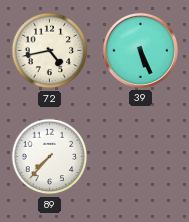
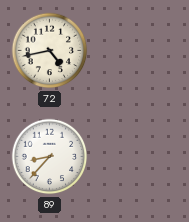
39: 5:26 -> none (140, 50)
89: 7:37 -> 8:37 (50, 157)
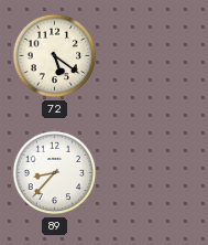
72: 4:43 -> 5:21 (55, 56)
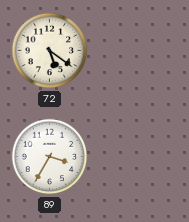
89: 8:37 -> 3:35 (50, 157)
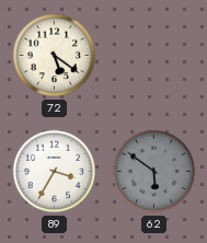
62: none -> 5:51 (154, 172)
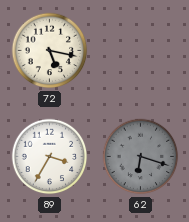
72: 5:21 -> 5:17 (50, 51)
62: 5:51 -> 6:18 (141, 157)
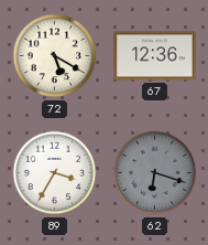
72: 5:17 -> 5:20 (55, 56)
67: none -> 12:36 (155, 56)
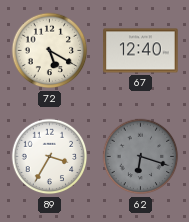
67: 12:36 -> 12:40 (141, 51)
